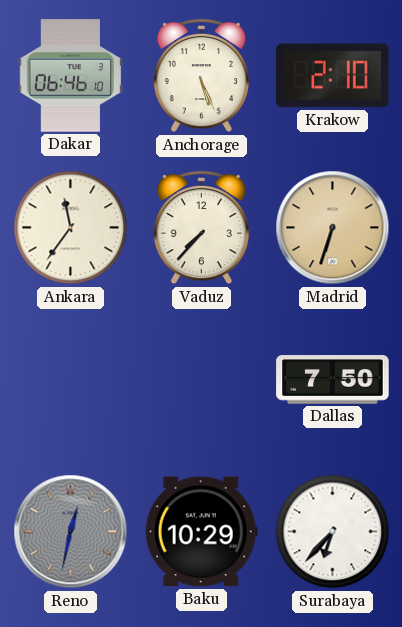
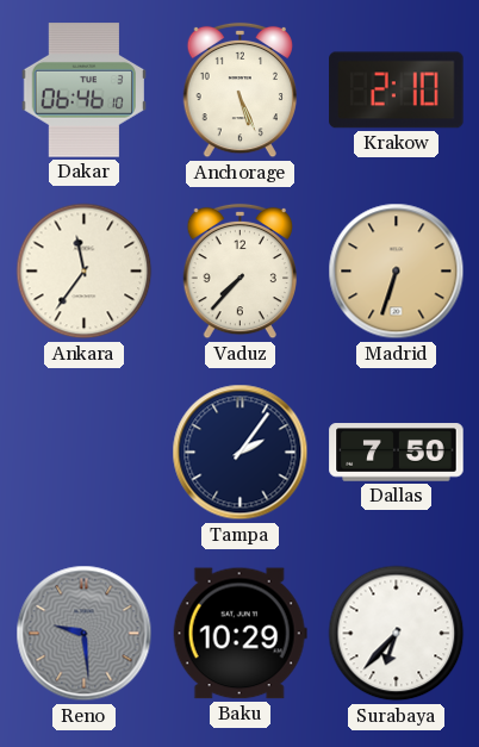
Tampa: none -> 2:06 (241, 453)
Reno: 12:32 -> 9:29 (85, 634)
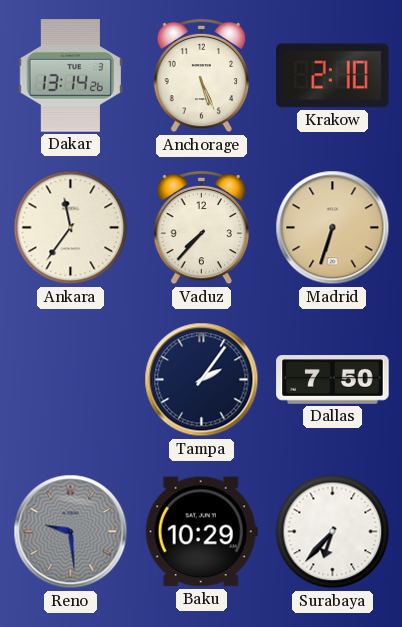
Dakar: 06:46 -> 13:14 (70, 76)
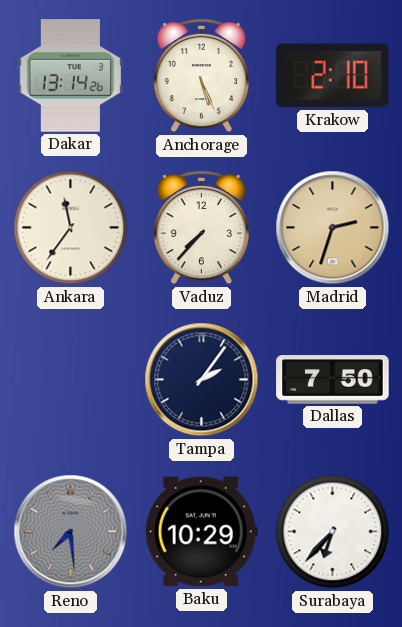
Madrid: 6:33 -> 2:33 (333, 228)
Reno: 9:29 -> 7:29 (71, 532)
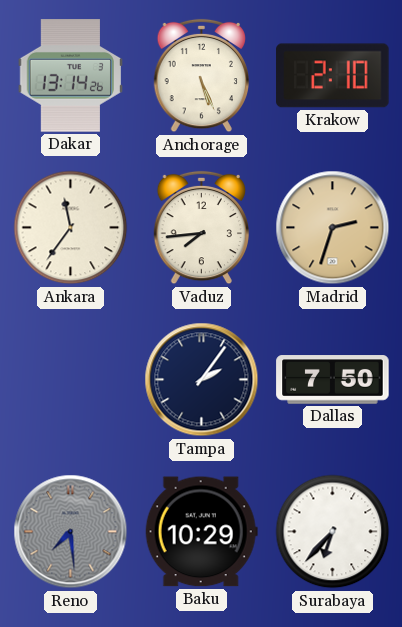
Vaduz: 7:37 -> 7:44 (201, 228)
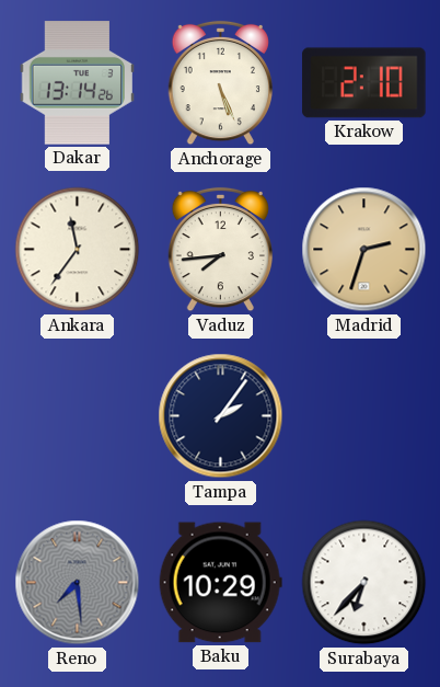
Dallas: 7:50 -> none (333, 380)
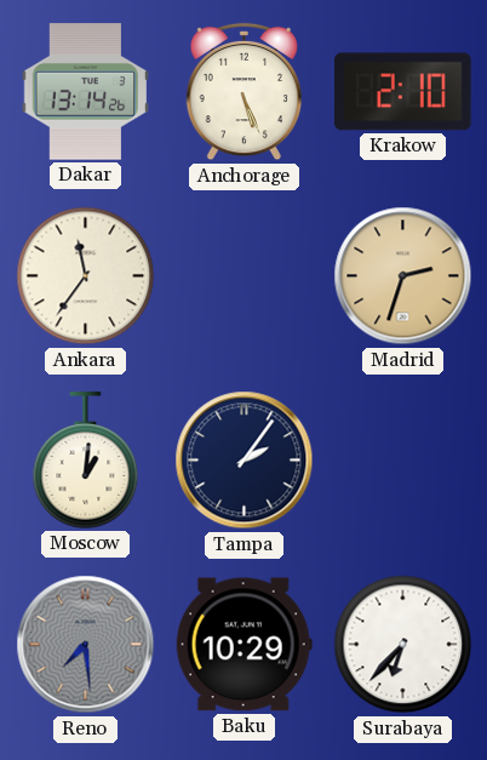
Vaduz: 7:44 -> none (220, 250)
Moscow: none -> 1:01 (86, 461)
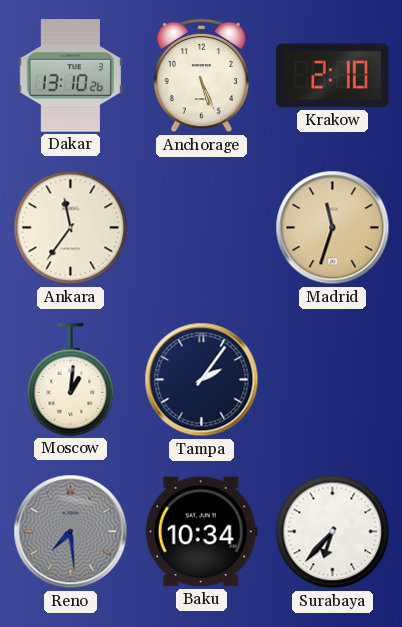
Dakar: 13:14 -> 13:10 (70, 76)
Madrid: 2:33 -> 11:33 (333, 228)
Baku: 10:29 -> 10:34 (201, 532)
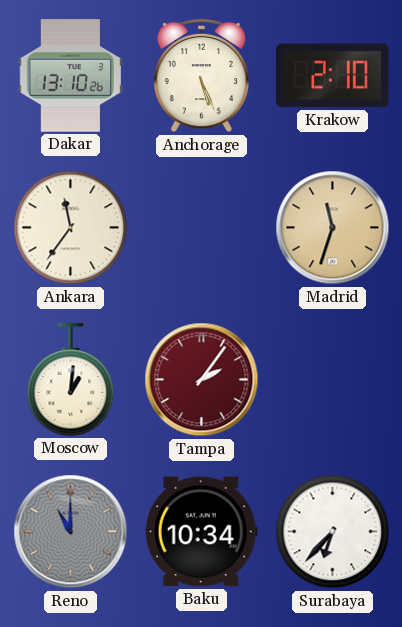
Tampa dial: navy -> burgundy (202, 380)
Reno: 7:29 -> 11:00 (71, 532)
